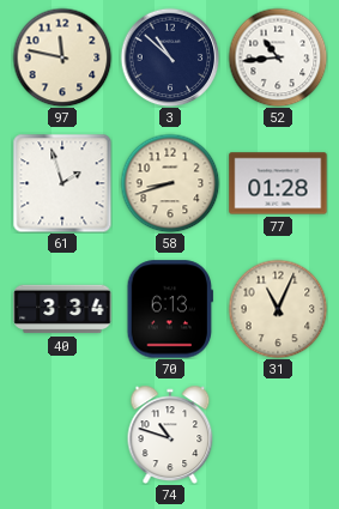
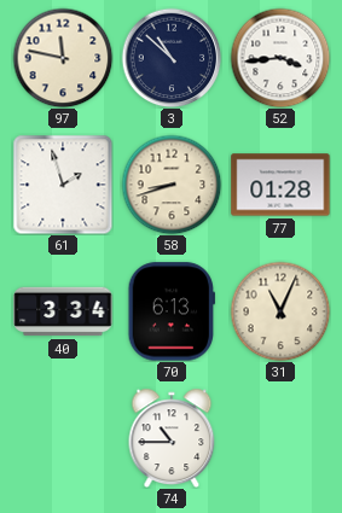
52: 10:44 -> 3:44 (280, 58)
74: 10:48 -> 10:45 (172, 438)
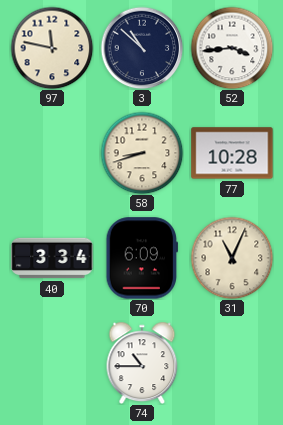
61: 1:57 -> none (63, 185)
77: 01:28 -> 10:28 (232, 153)
70: 6:13 -> 6:09 (141, 258)
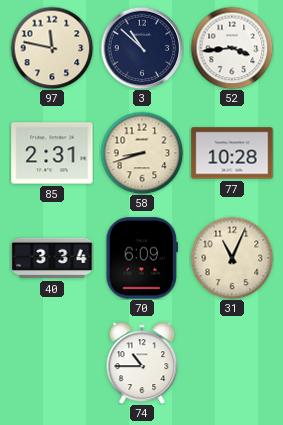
85: none -> 2:31 (52, 153)
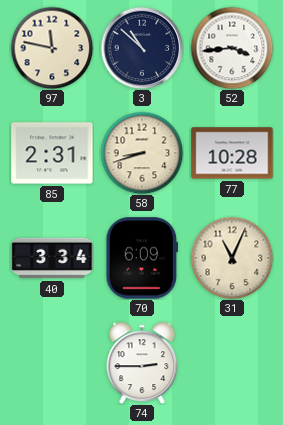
74: 10:45 -> 2:45 (142, 363)
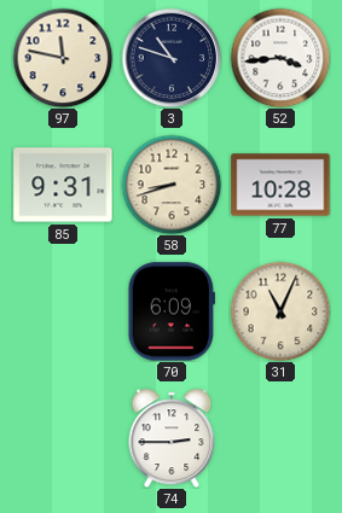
3: 10:52 -> 10:48 (172, 58)
85: 2:31 -> 9:31 (63, 185)
40: 3:34 -> none (52, 258)
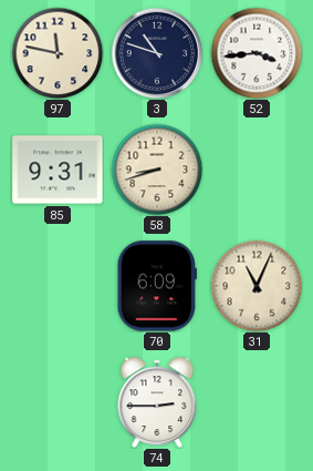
77: 10:28 -> none (280, 185)
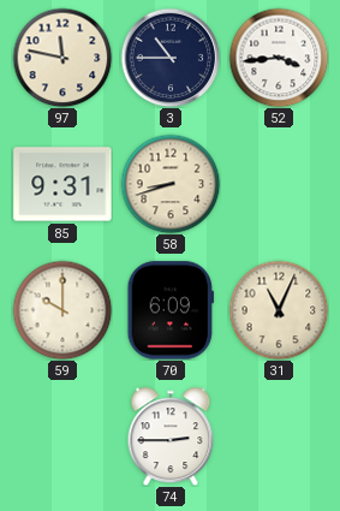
3: 10:48 -> 10:45 (171, 58)
59: none -> 10:00 (62, 310)
